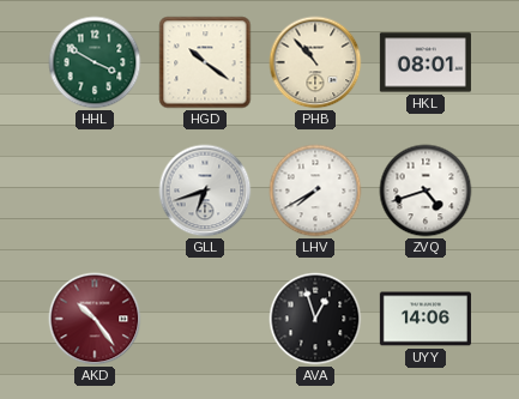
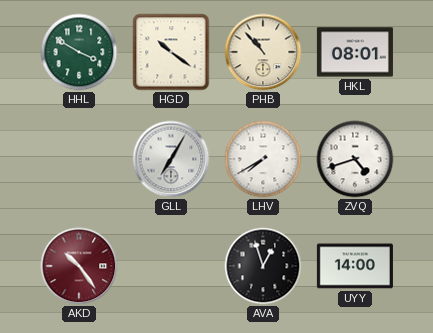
GLL: 6:42 -> 7:05 (171, 159)
UYY: 14:06 -> 14:00 (355, 266)
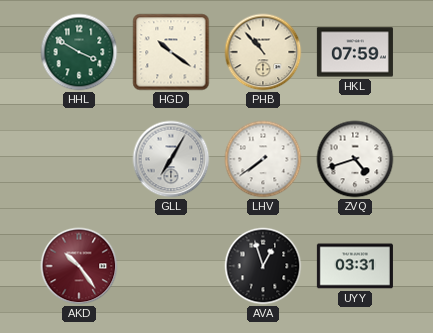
HKL: 08:01 -> 07:59 (355, 52)
LHV: 7:40 -> 7:39 (263, 159)
UYY: 14:00 -> 03:31 (355, 266)
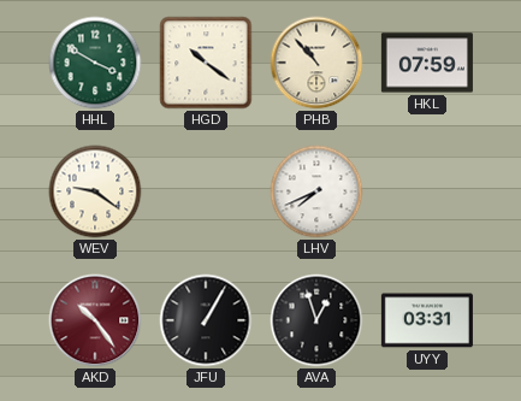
WEV: none -> 9:21 (95, 191)
GLL: 7:05 -> none (171, 159)
LHV: 7:39 -> 7:41 (316, 191)
ZVQ: 4:42 -> none (355, 159)
JFU: none -> 1:05 (206, 320)
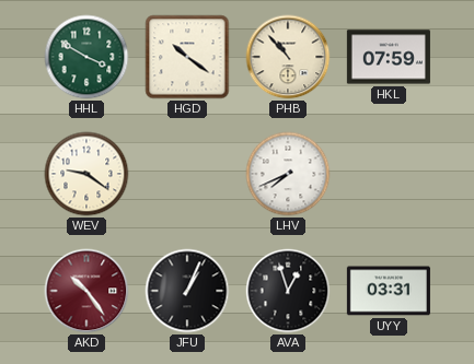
JFU: 1:05 -> 1:04 (187, 291)
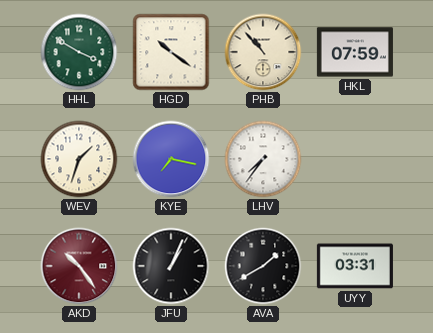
WEV: 9:21 -> 1:33 (79, 159)
KYE: none -> 7:17 (171, 159)
LHV: 7:41 -> 7:36 (263, 159)
AVA: 12:57 -> 1:40 (263, 266)
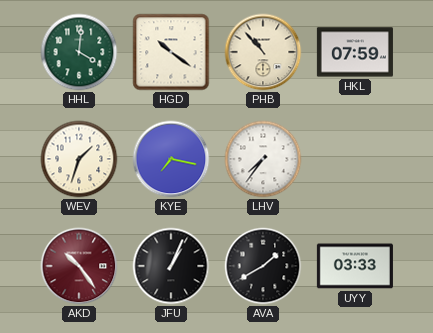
HHL: 3:50 -> 4:01 (79, 52)
UYY: 03:31 -> 03:33 (355, 266)
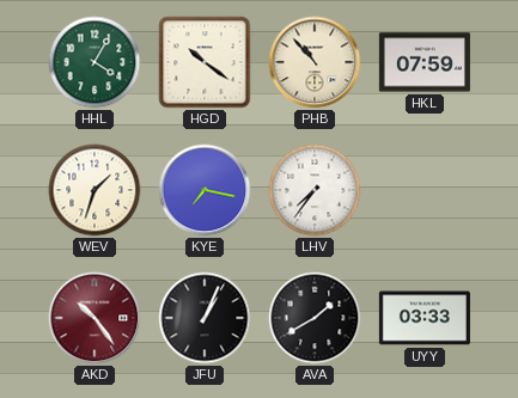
HHL: 4:01 -> 4:05 (95, 62)
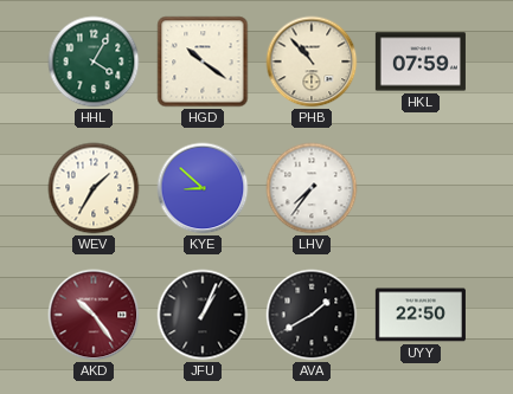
WEV: 1:33 -> 1:35 (94, 188)
KYE: 7:17 -> 8:52 (203, 188)
UYY: 03:33 -> 22:50 (421, 315)
